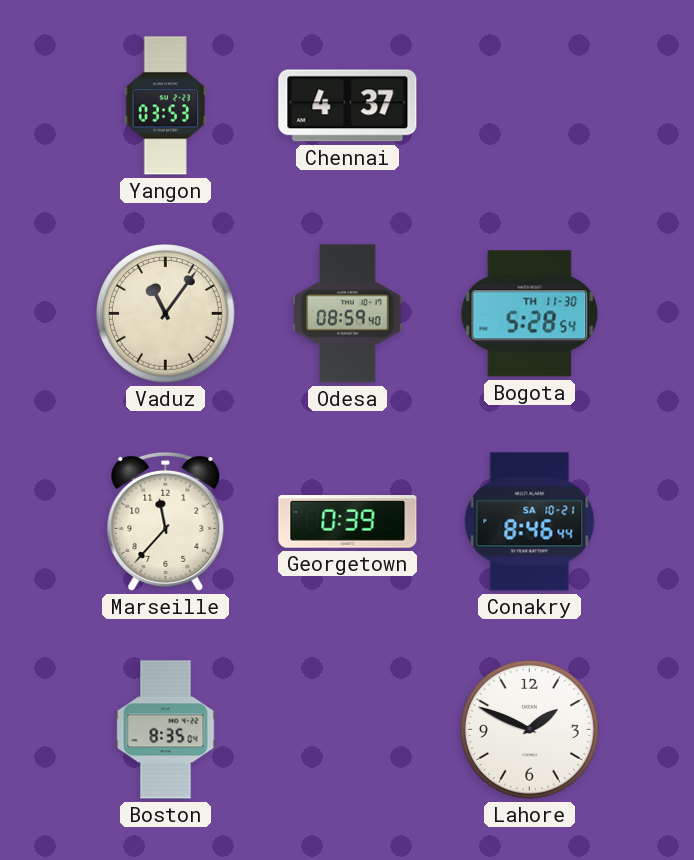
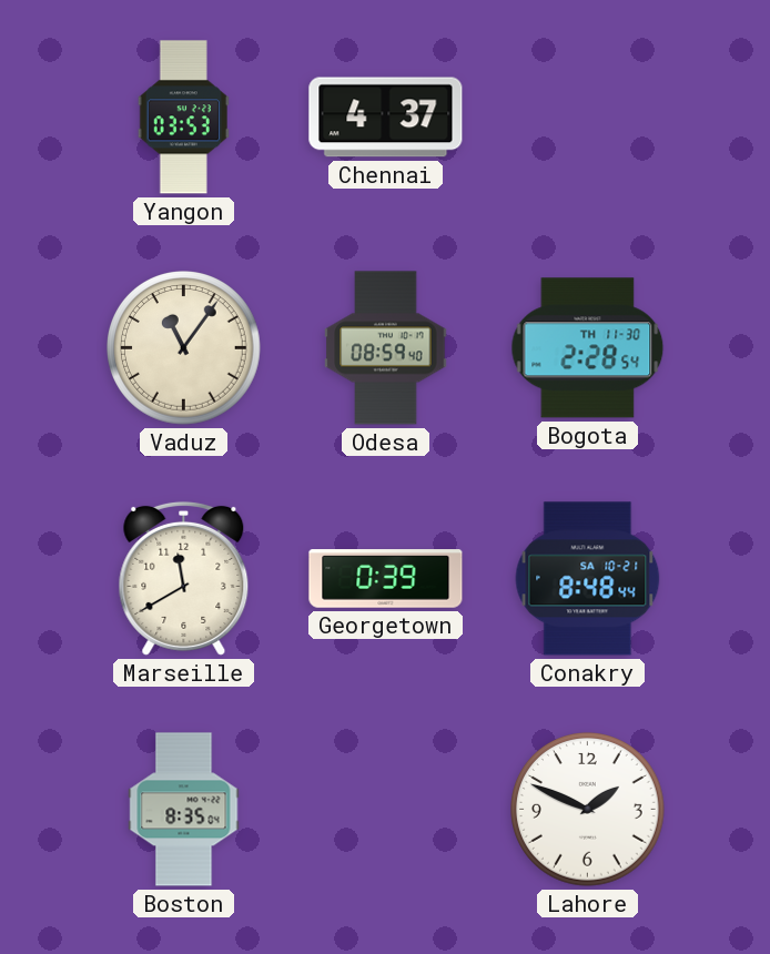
Bogota: 5:28 -> 2:28 (588, 348)
Marseille: 11:37 -> 11:40 (184, 578)
Conakry: 8:46 -> 8:48 (588, 579)
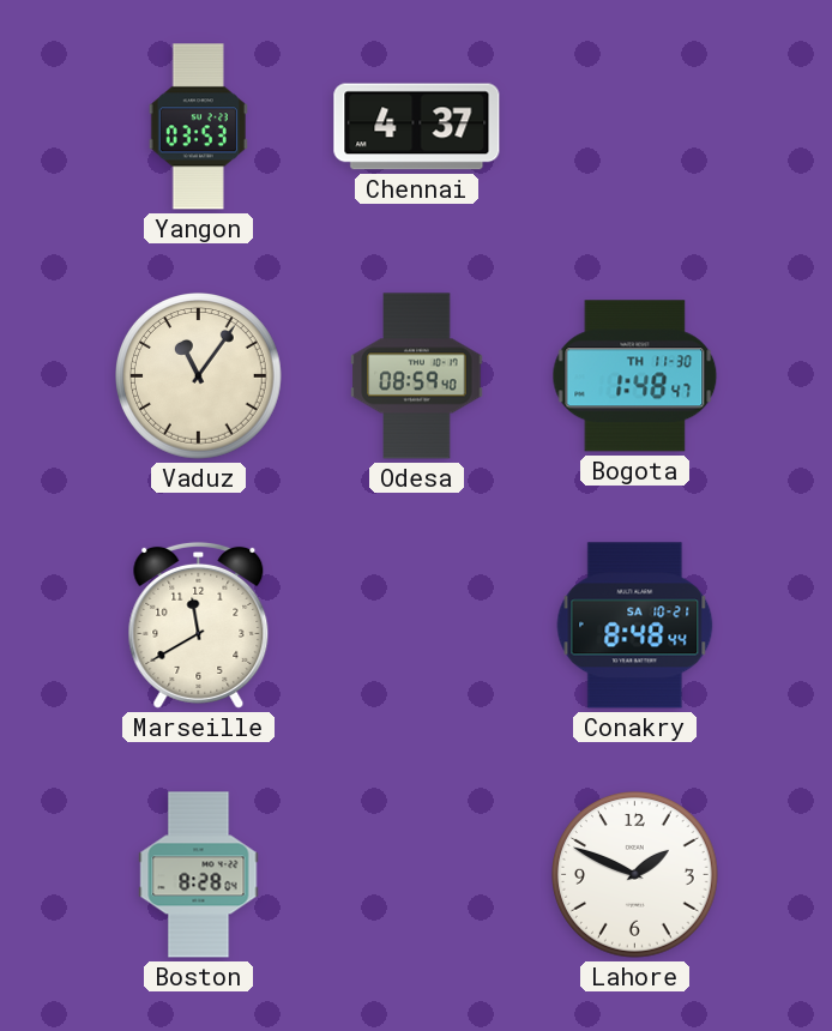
Bogota: 2:28 -> 1:48 (635, 376)
Georgetown: 0:39 -> none (386, 579)
Boston: 8:35 -> 8:28 (199, 875)
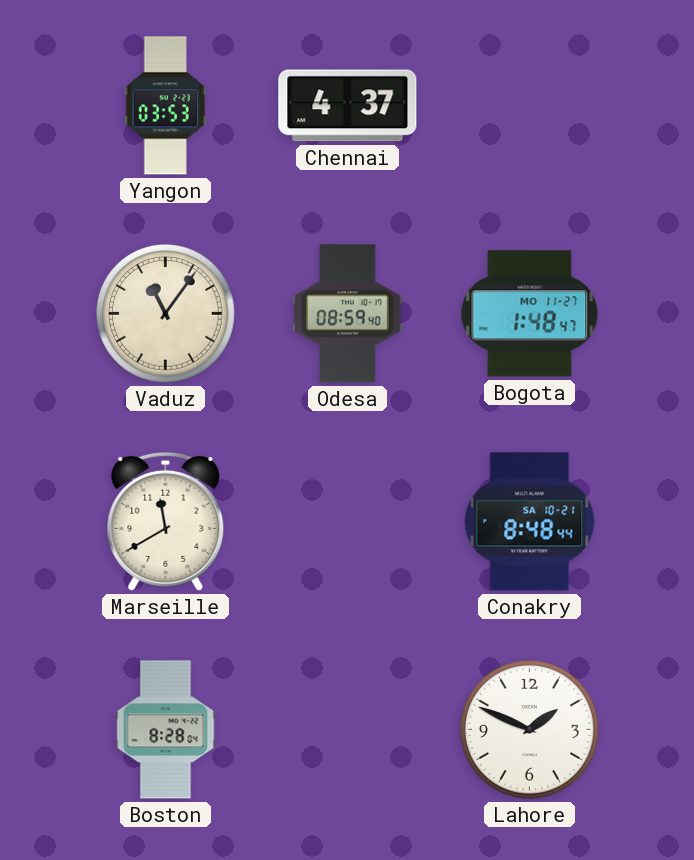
Bogota date: TH 11-30 -> MO 11-27 (530, 314)
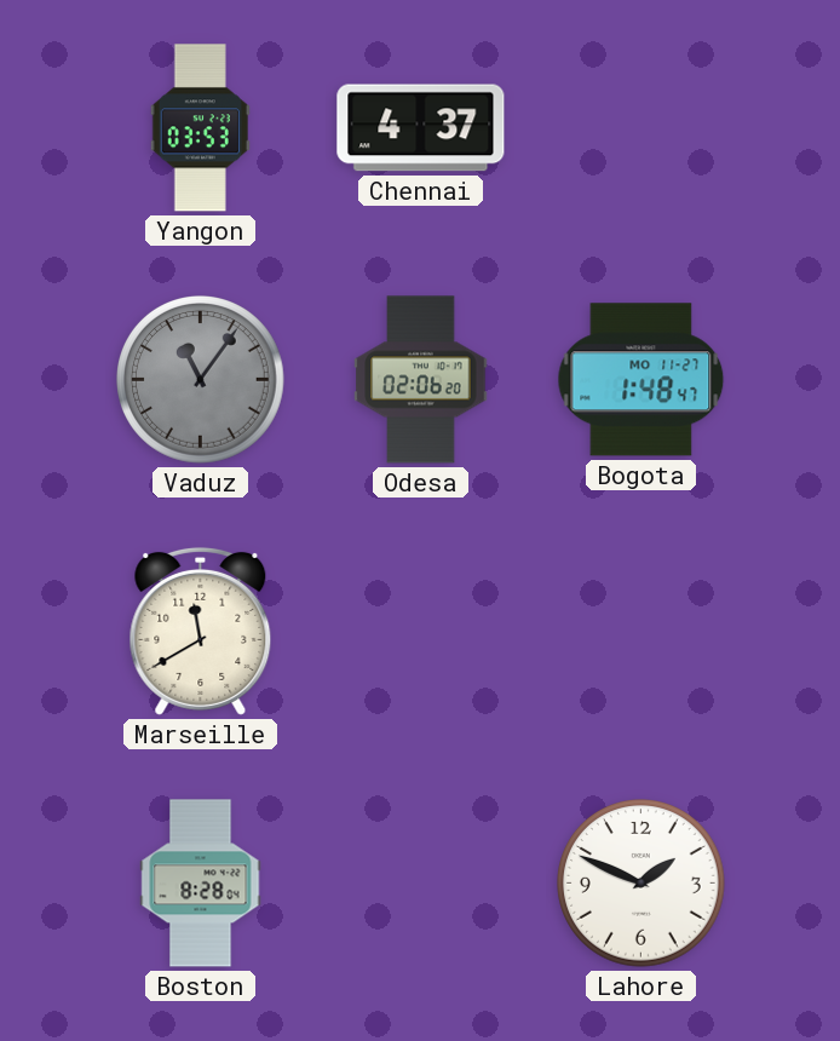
Vaduz dial: cream -> grey (201, 380)
Odesa: 08:59 -> 02:06 (421, 380)
Conakry: 8:48 -> none (530, 522)
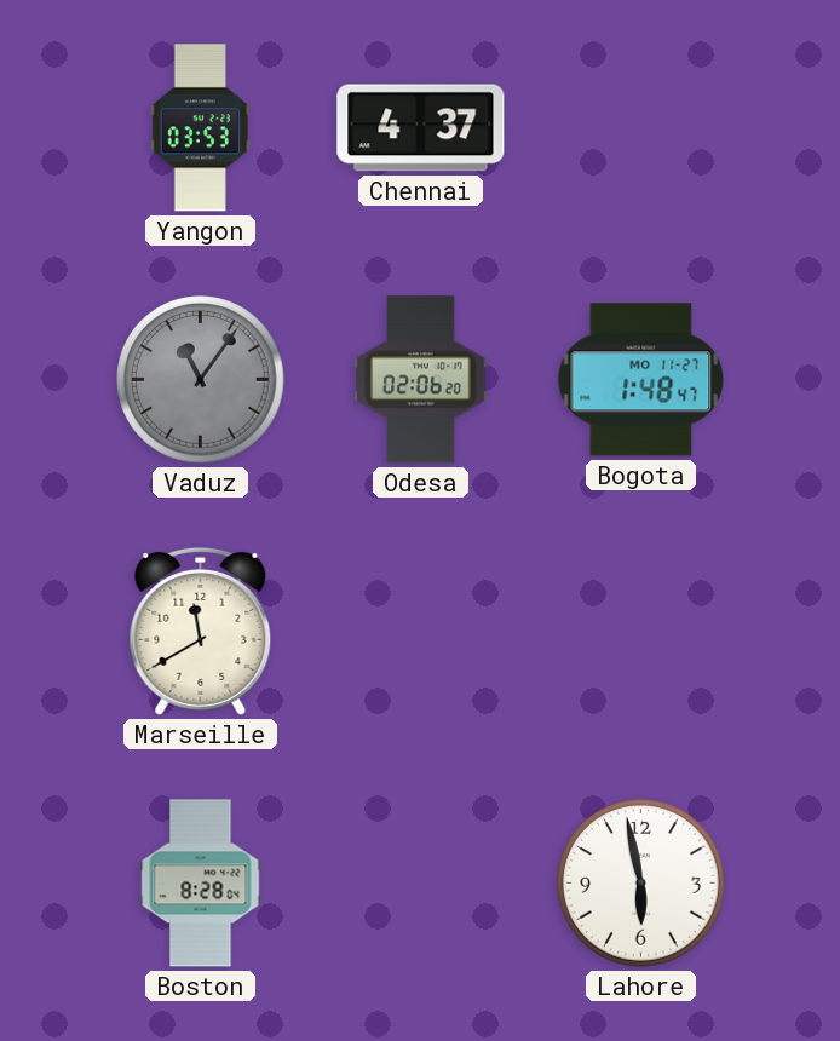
Lahore: 1:49 -> 5:58 (641, 884)
